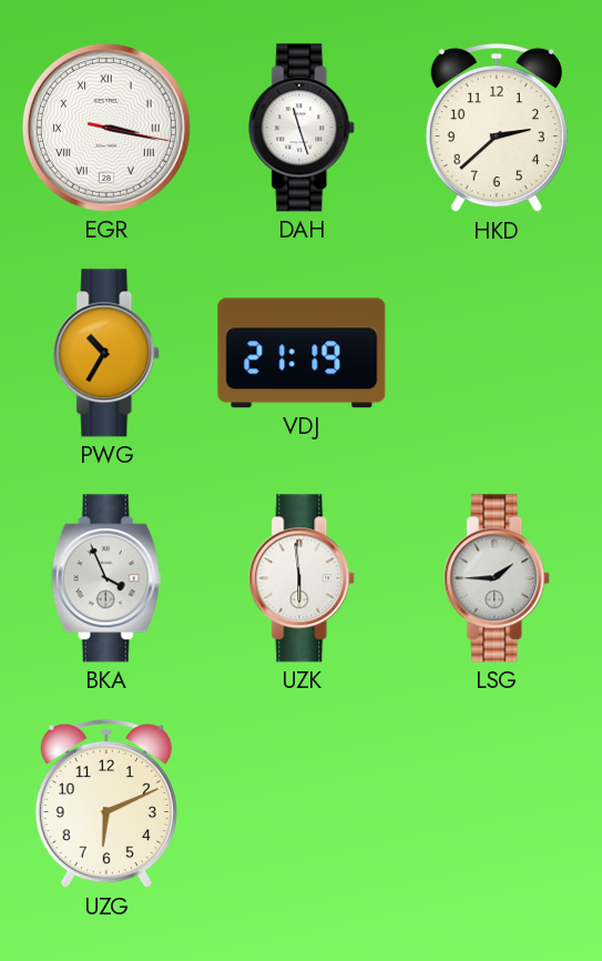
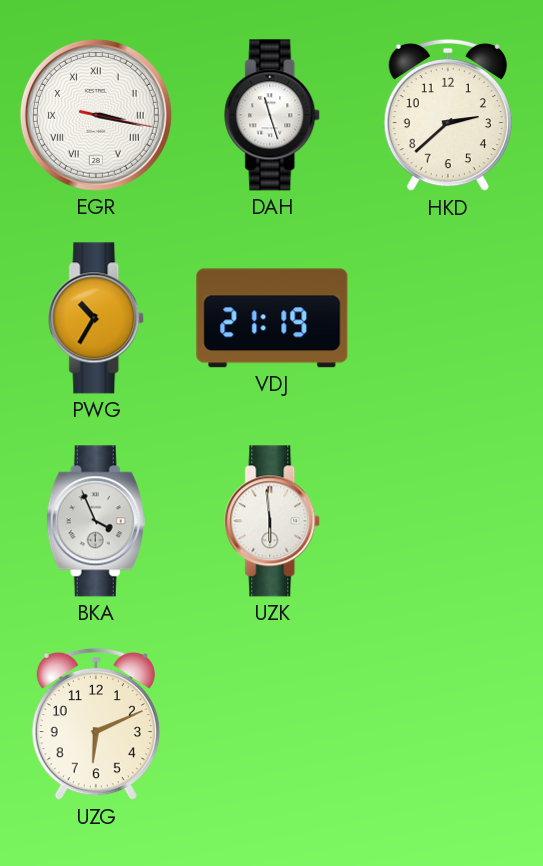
LSG: 1:45 -> none (498, 578)
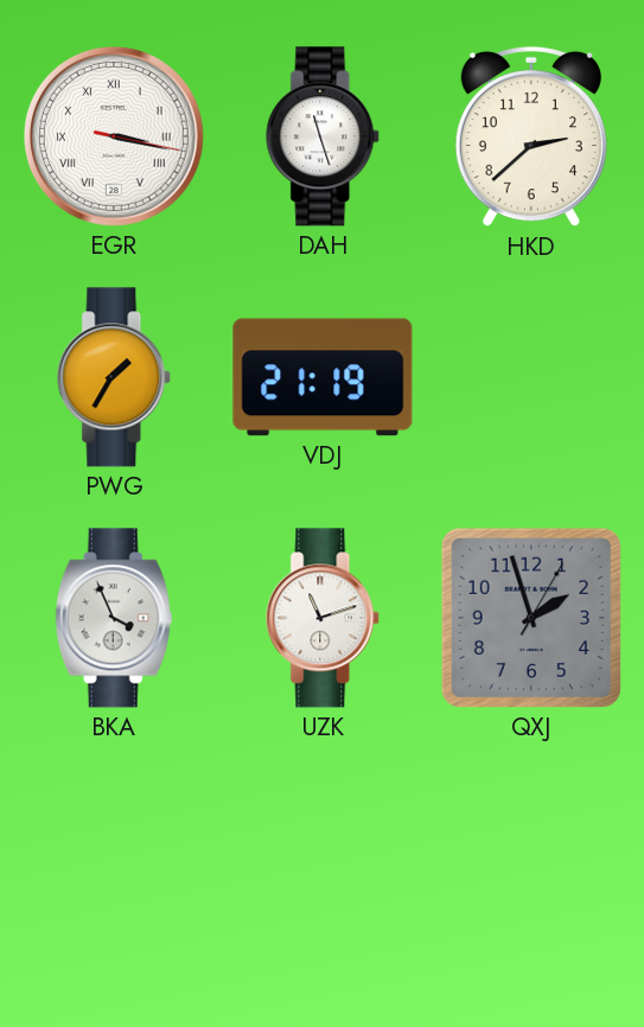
PWG: 10:35 -> 1:35 (115, 377)
UZK: 5:59 -> 11:12 (324, 618)
QXJ: none -> 1:57 (531, 618)
UZG: 6:11 -> none (96, 724)
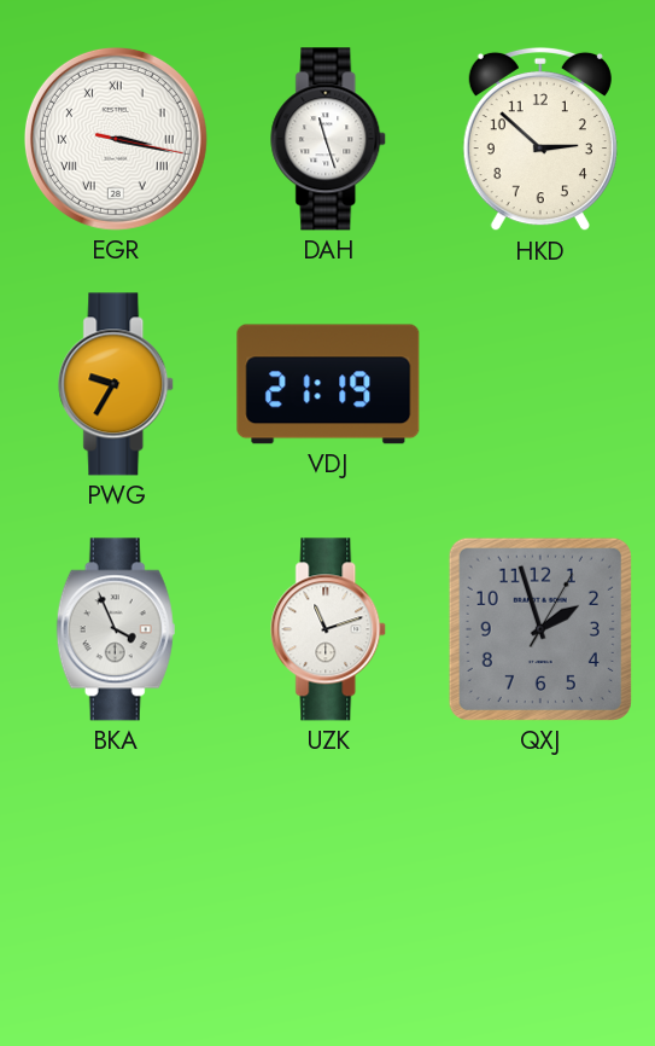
HKD: 2:38 -> 2:52 (540, 139)
PWG: 1:35 -> 9:35 (117, 384)
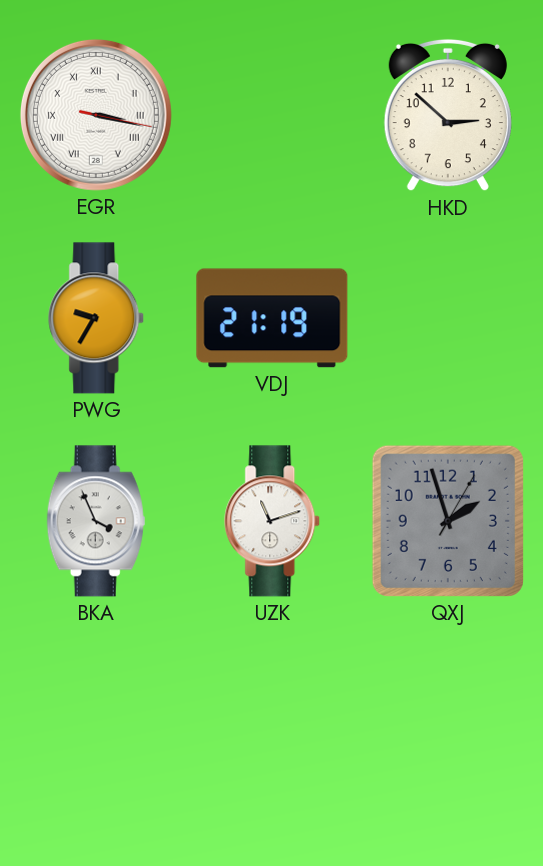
DAH: 11:27 -> none (329, 139)
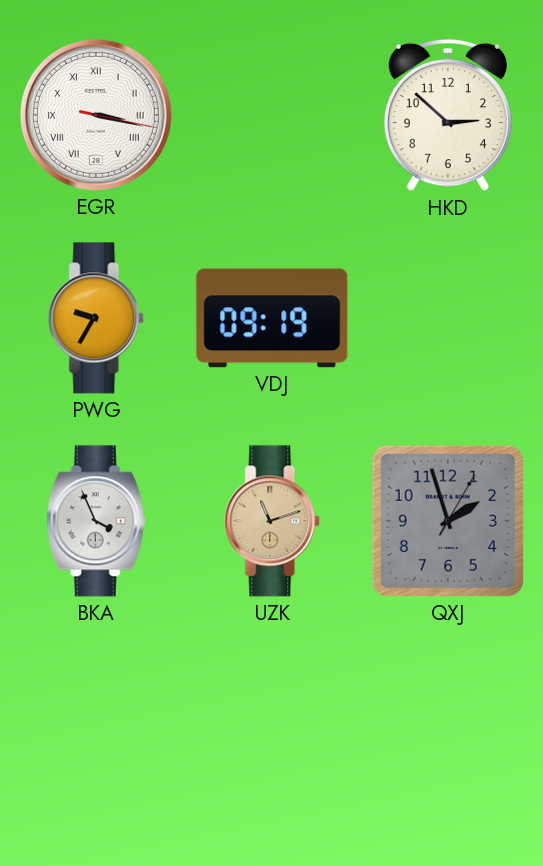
VDJ: 21:19 -> 09:19 (272, 318)
UZK dial: white -> champagne (273, 521)
